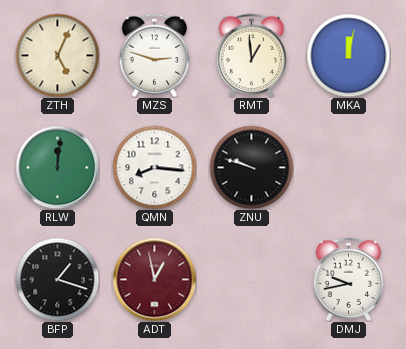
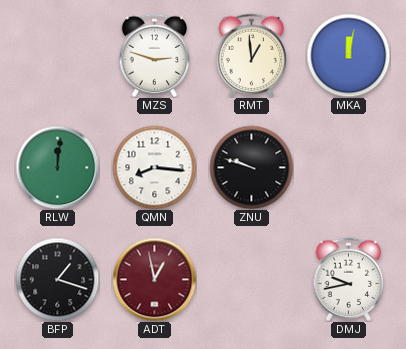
ZTH: 5:04 -> none (57, 55)
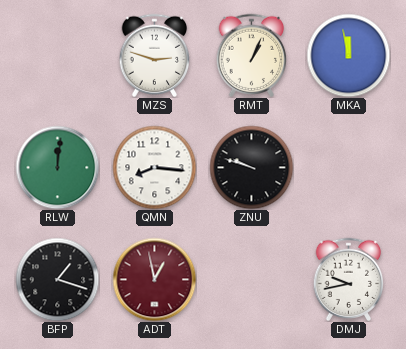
RMT: 12:59 -> 1:04 (252, 55)
MKA: 12:02 -> 11:58 (348, 55)
